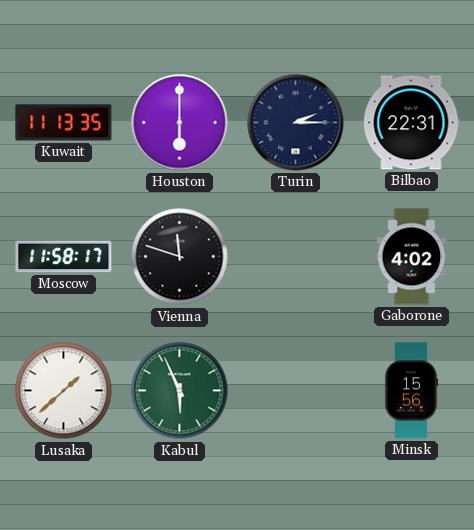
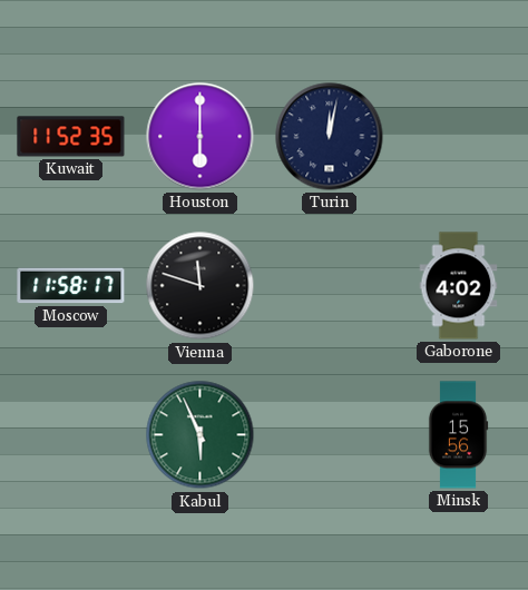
Kuwait: 11:13 -> 11:52 (71, 137)
Turin: 2:15 -> 12:02 (330, 137)
Bilbao: 22:31 -> none (412, 123)
Lusaka: 1:38 -> none (64, 391)
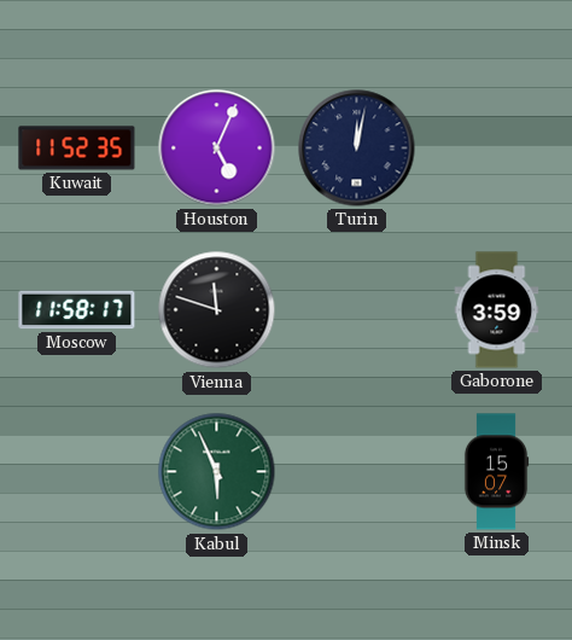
Houston: 6:00 -> 5:04 (217, 149)
Gaborone: 4:02 -> 3:59 (497, 310)
Minsk: 15:56 -> 15:07 (496, 472)
